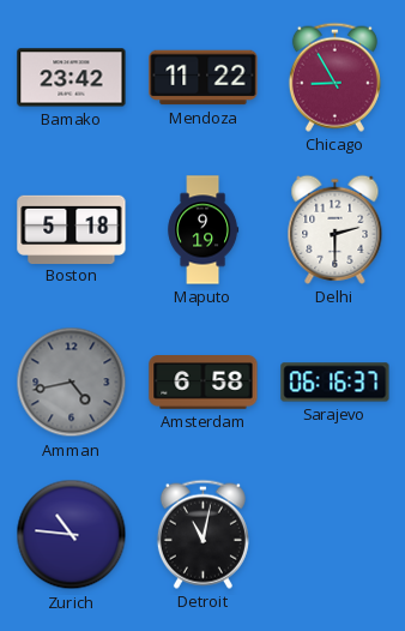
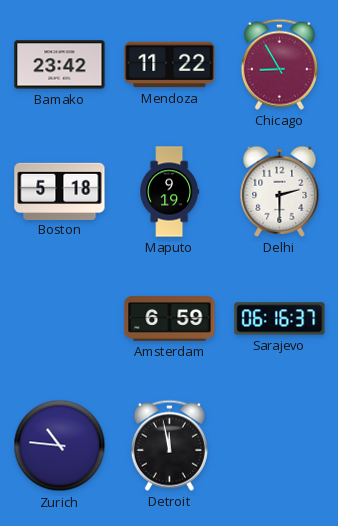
Amman: 4:43 -> none (72, 383)
Amsterdam: 6:58 -> 6:59 (170, 319)
Detroit: 11:02 -> 11:58 (169, 445)
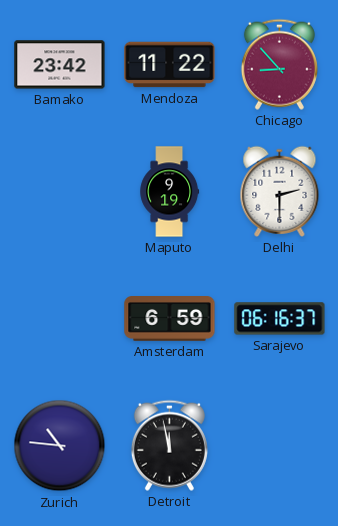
Chicago: 8:55 -> 8:53 (279, 64)
Boston: 5:18 -> none (60, 191)
